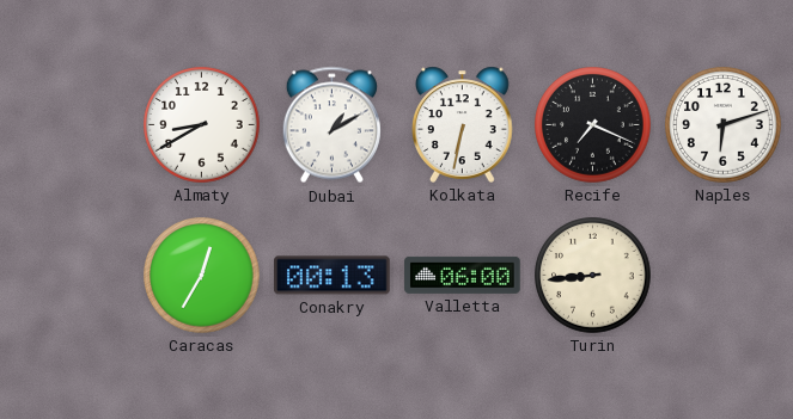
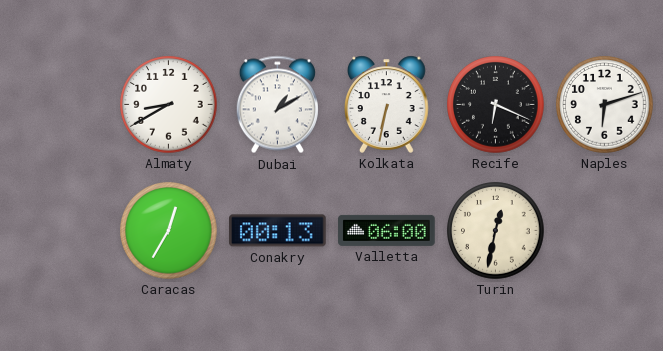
Recife: 7:19 -> 6:19 (496, 105)
Turin: 8:44 -> 12:32 (496, 231)
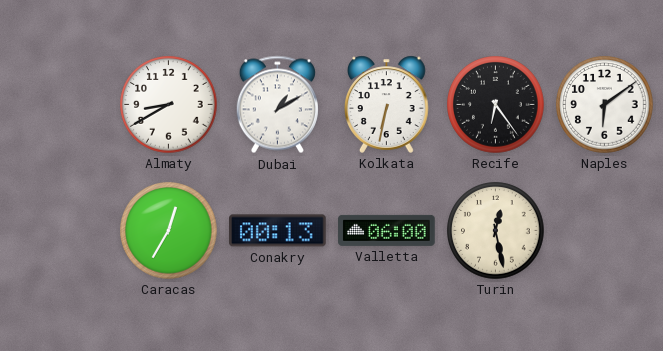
Recife: 6:19 -> 6:24 (496, 105)
Naples: 6:12 -> 6:09 (605, 105)
Turin: 12:32 -> 12:28 (496, 231)
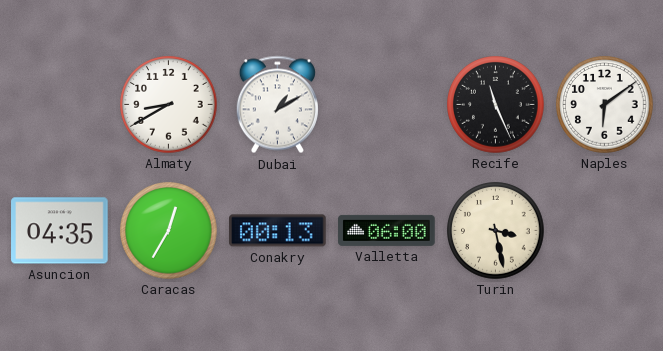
Kolkata: 6:32 -> none (387, 104)
Recife: 6:24 -> 11:26 (496, 105)
Asuncion: none -> 04:35 (60, 231)
Turin: 12:28 -> 3:28 (496, 231)
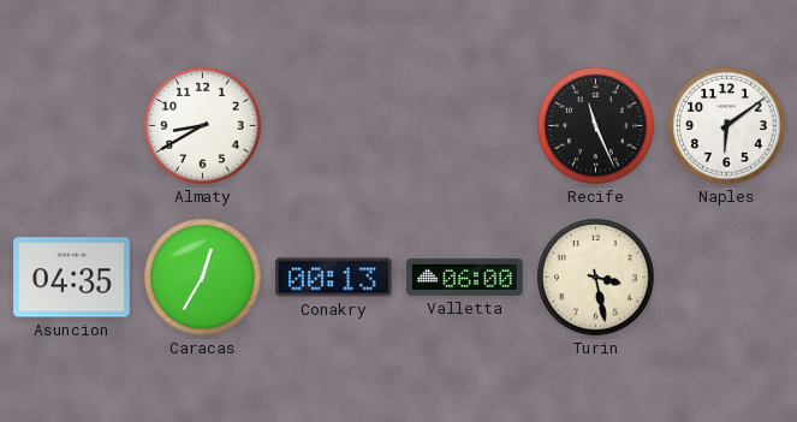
Dubai: 1:10 -> none (277, 105)
